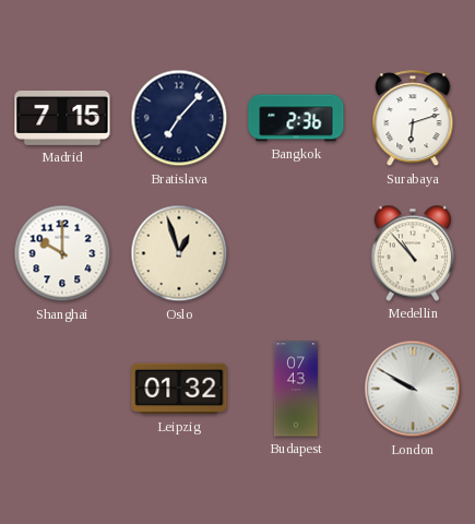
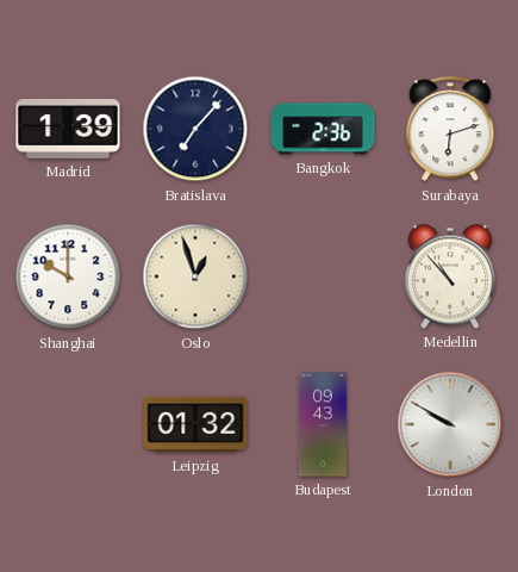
Madrid: 7:15 -> 1:39 (68, 129)
Budapest: 07:43 -> 09:43 (323, 424)
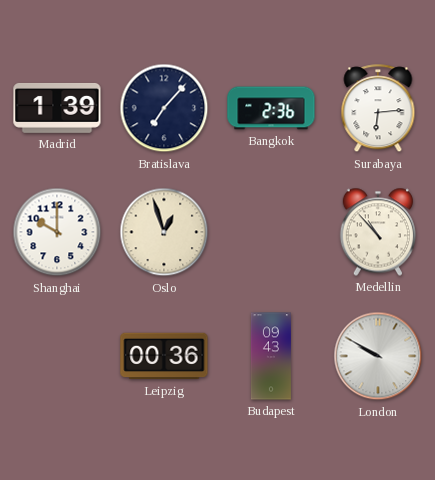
Surabaya: 6:12 -> 6:14 (378, 109)
Leipzig: 01:32 -> 00:36 (164, 356)
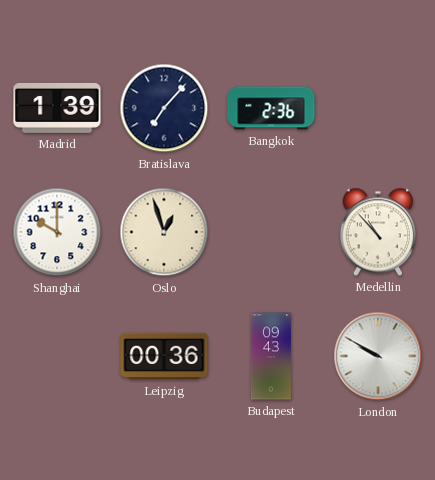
Surabaya: 6:14 -> none (378, 109)
